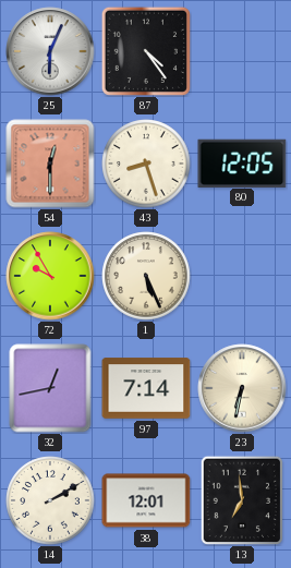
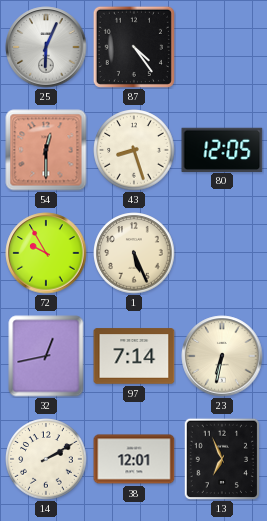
13: 6:59 -> 6:56 (221, 458)
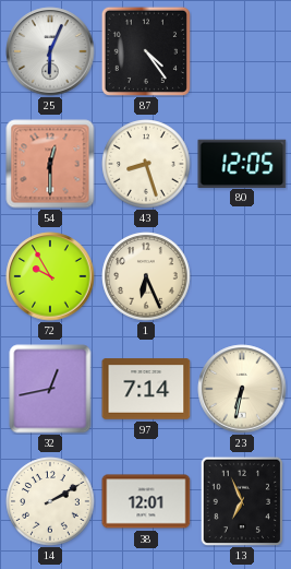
1: 5:26 -> 6:26 (146, 276)
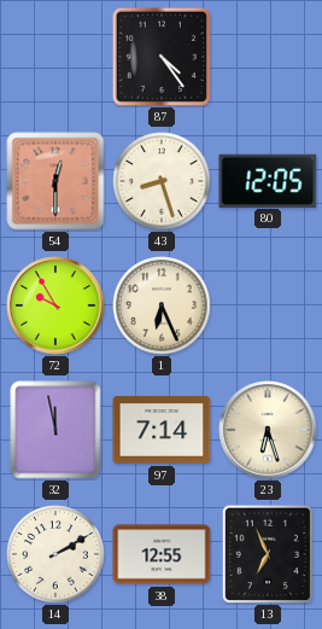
25: 6:04 -> none (50, 51)
32: 12:43 -> 11:58 (55, 430)
23: 6:32 -> 6:27 (268, 430)
38: 12:01 -> 12:55 (162, 554)
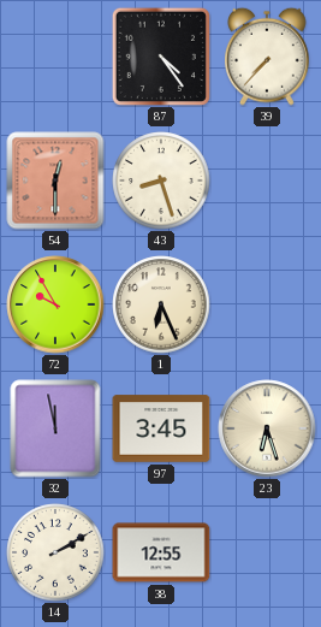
39: none -> 7:37 (268, 57)
80: 12:05 -> none (268, 180)
97: 7:14 -> 3:45 (161, 428)
13: 6:56 -> none (267, 553)
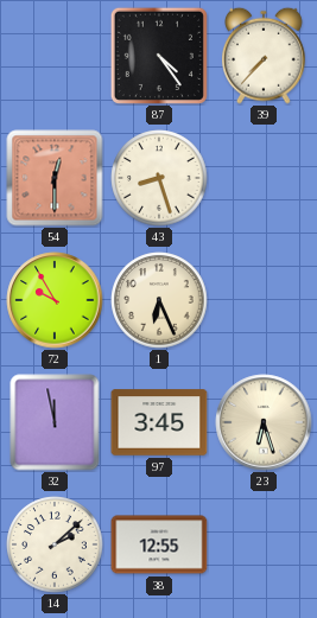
14: 2:10 -> 2:08 (55, 544)
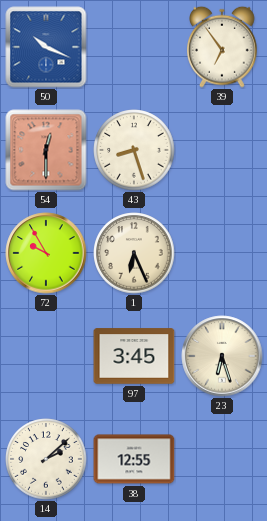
50: none -> 10:19 (46, 47)
87: 4:24 -> none (159, 56)
39: 7:37 -> 6:54 (223, 47)
32: 11:58 -> none (55, 422)
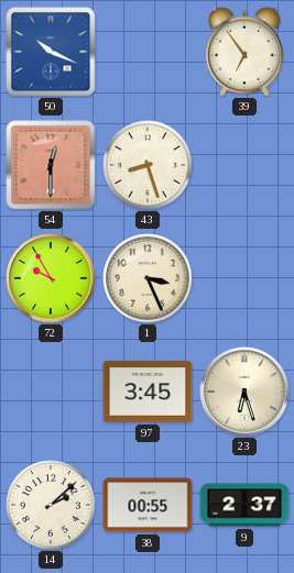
1: 6:26 -> 3:26 (148, 278)
38: 12:55 -> 00:55 (148, 505)
9: none -> 2:37 (244, 505)
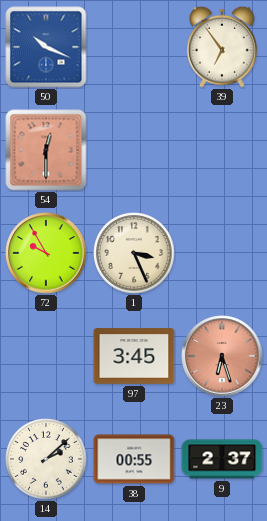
43: 8:27 -> none (148, 165)
23 dial: cream -> salmon (222, 356)
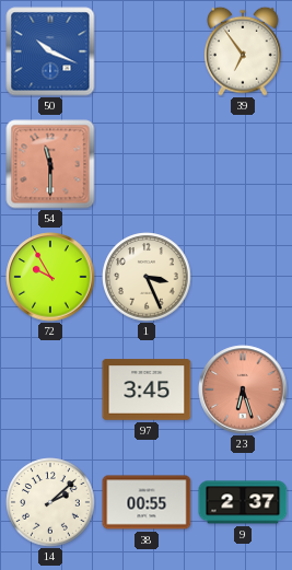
54: 12:30 -> 11:30 (50, 164)
